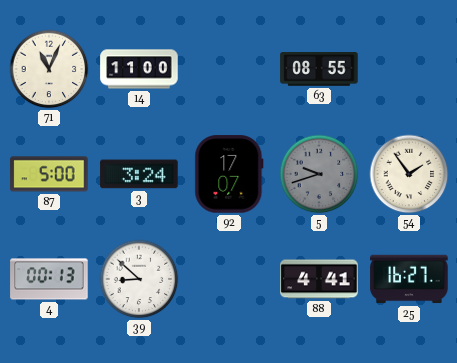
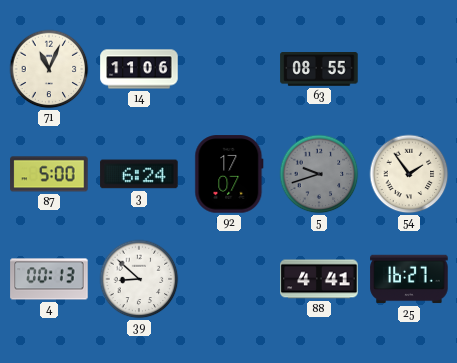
14: 11:00 -> 11:06 (139, 69)
3: 3:24 -> 6:24 (139, 174)
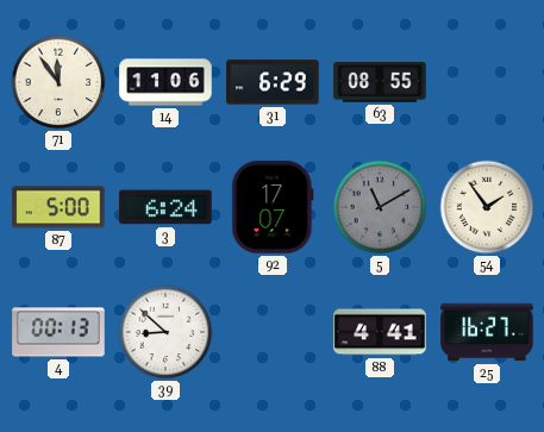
71: 11:04 -> 11:54 (58, 82)
31: none -> 6:29 (273, 82)
5: 9:42 -> 11:10 (380, 207)
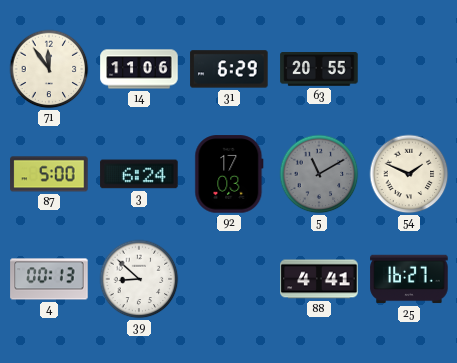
63: 08:55 -> 20:55 (319, 70)
92: 17:07 -> 17:03 (229, 174)
54: 1:54 -> 1:49 (409, 174)
